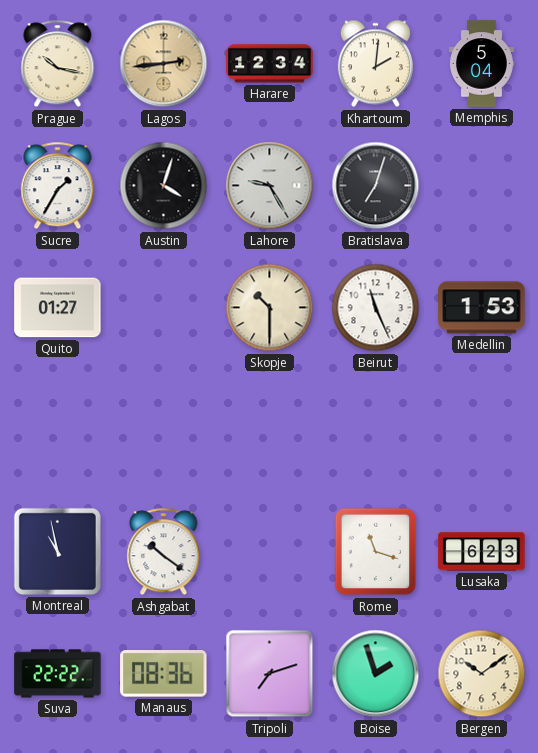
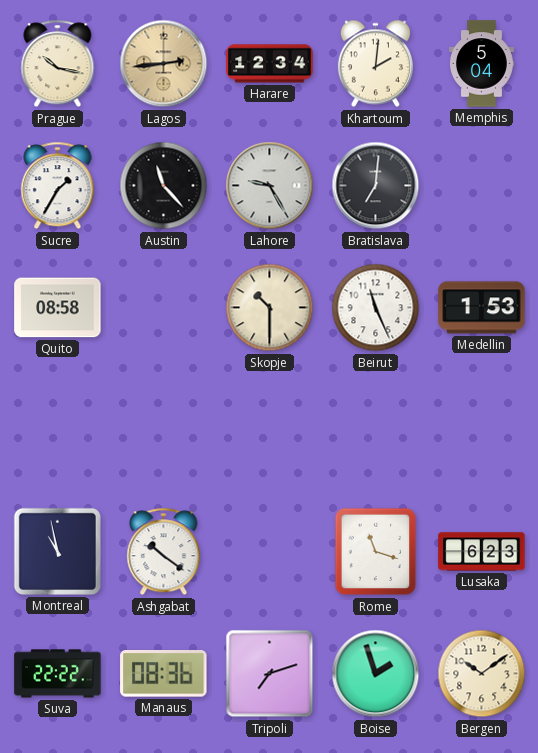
Austin: 4:03 -> 11:23 (164, 186)
Bratislava: 7:03 -> 7:01 (376, 186)
Quito: 01:27 -> 08:58 (58, 308)
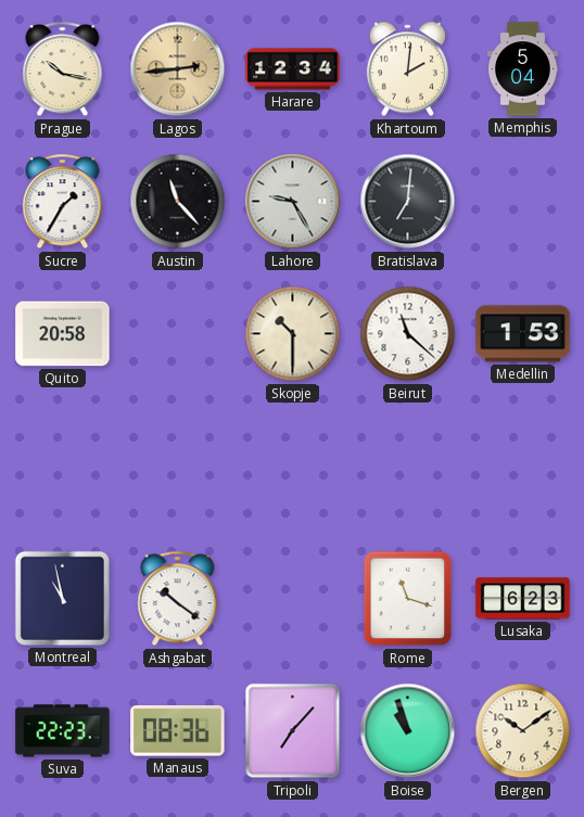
Quito: 08:58 -> 20:58 (63, 334)
Beirut: 11:26 -> 11:22 (408, 334)
Suva: 22:22 -> 22:23 (63, 731)
Tripoli: 7:12 -> 7:07 (293, 731)
Boise: 1:57 -> 10:57 (408, 731)
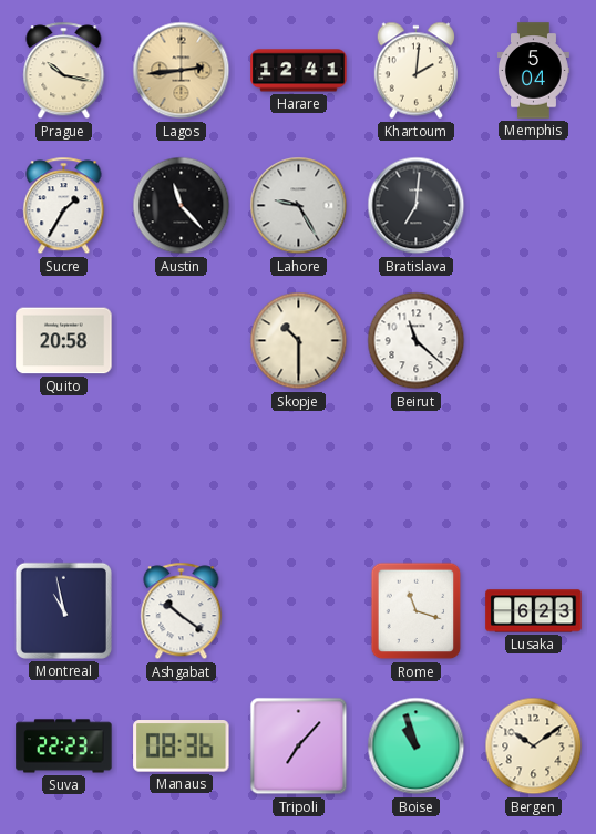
Harare: 12:34 -> 12:41 (299, 71)
Medellin: 1:53 -> none (523, 334)
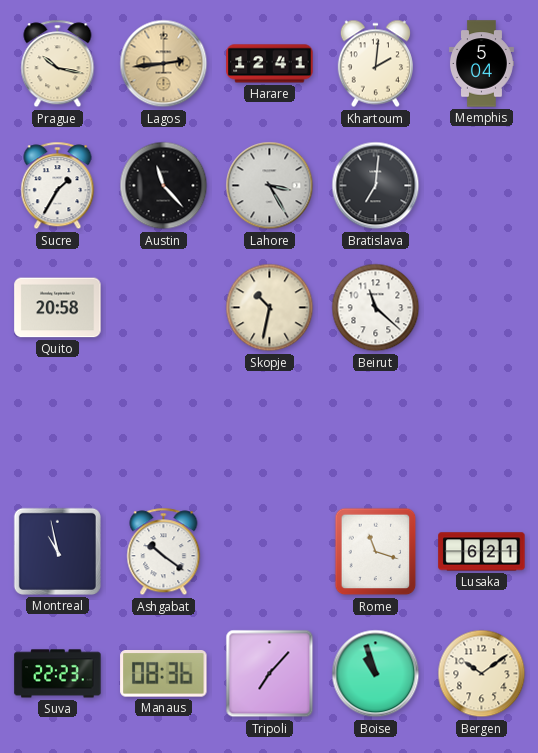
Lahore: 9:25 -> 3:25 (270, 186)
Skopje: 10:30 -> 10:32 (270, 308)
Lusaka: 6:23 -> 6:21 (482, 552)
